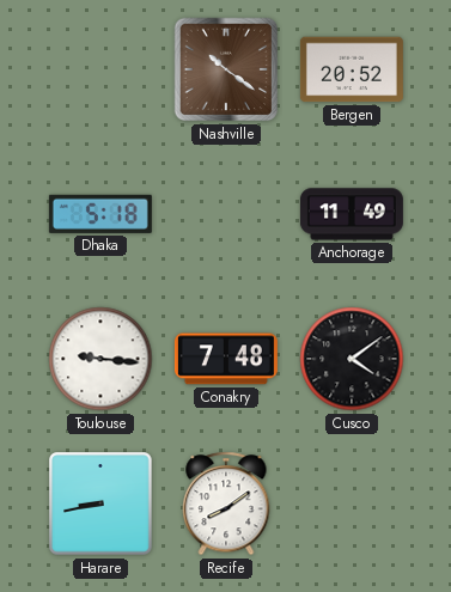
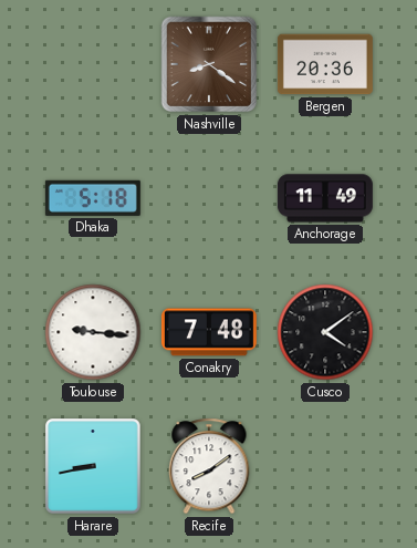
Nashville: 10:21 -> 8:21 (209, 64)
Bergen: 20:52 -> 20:36 (325, 64)
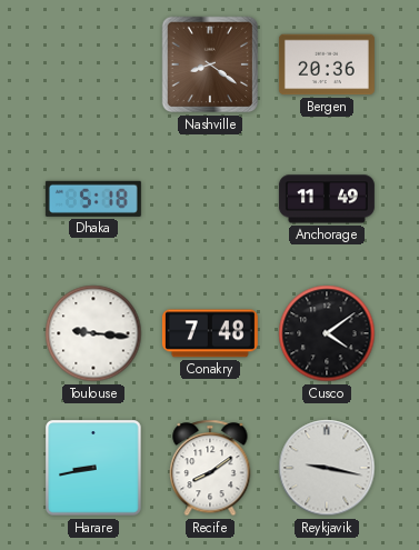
Reykjavik: none -> 9:17 (327, 468)
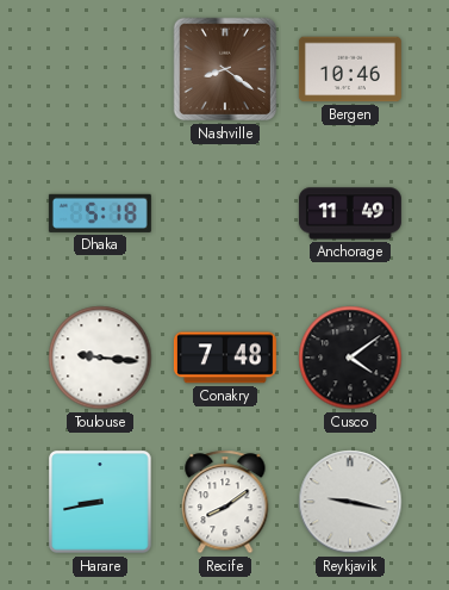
Bergen: 20:36 -> 10:46 (350, 69)
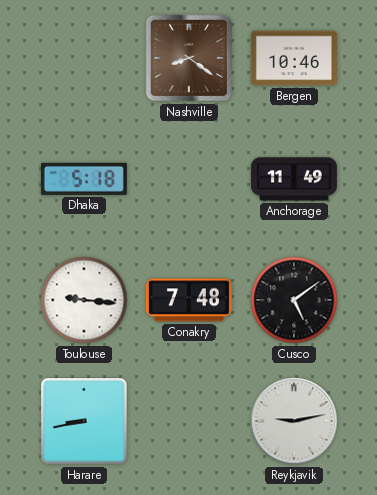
Cusco: 4:09 -> 5:09 (294, 300)
Recife: 8:09 -> none (225, 502)
Reykjavik: 9:17 -> 9:13 (294, 421)
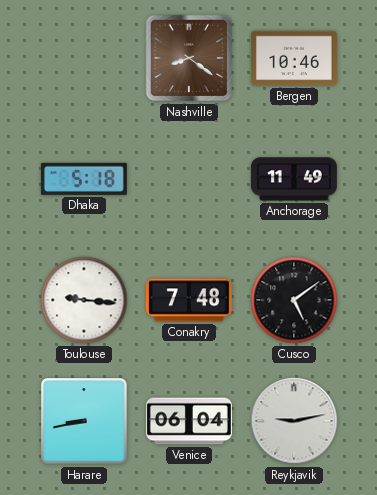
Venice: none -> 06:04 (189, 421)
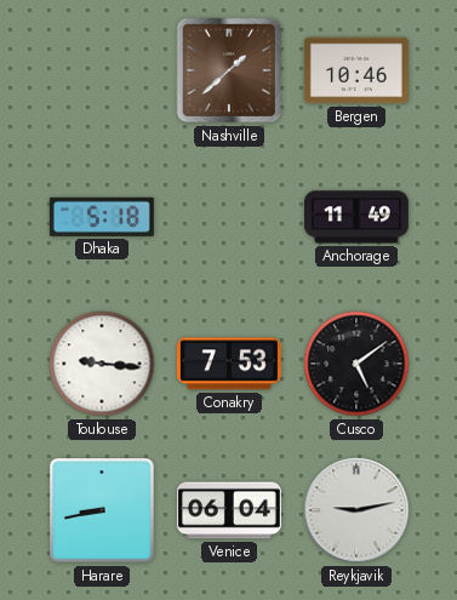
Nashville: 8:21 -> 1:38 (229, 70)
Conakry: 7:48 -> 7:53 (229, 364)
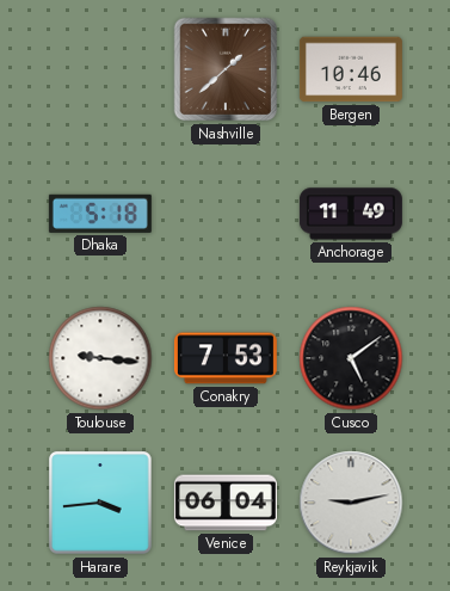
Harare: 8:43 -> 3:44 (100, 503)
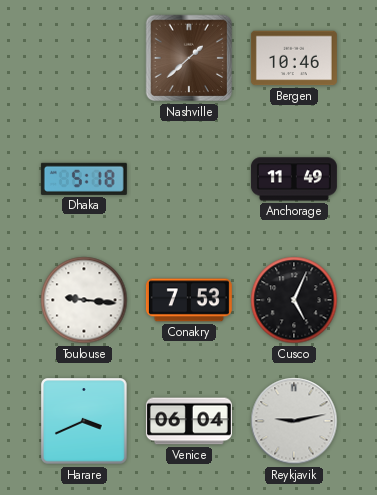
Cusco: 5:09 -> 5:04 (294, 300)
Harare: 3:44 -> 3:41 (84, 421)
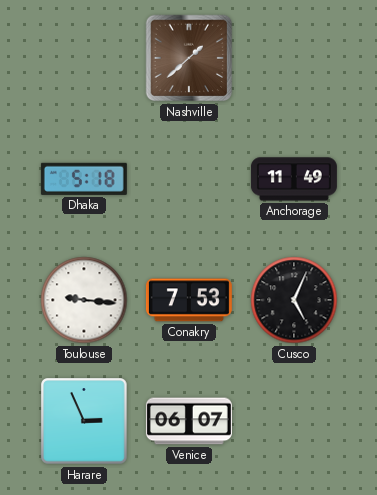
Bergen: 10:46 -> none (294, 58)
Harare: 3:41 -> 2:56 (84, 421)
Venice: 06:04 -> 06:07 (189, 421)
Reykjavik: 9:13 -> none (294, 421)
